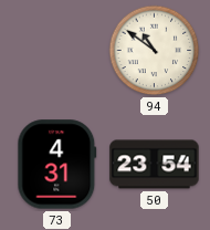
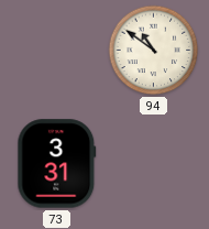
73: 4:31 -> 3:31 (57, 164)
50: 23:54 -> none (155, 165)
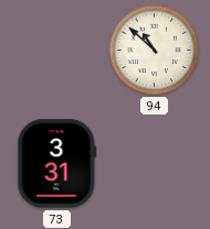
94: 10:51 -> 10:52 (155, 51)
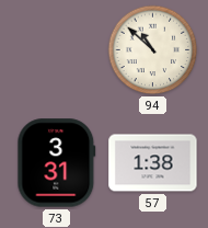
57: none -> 1:38 (153, 163)
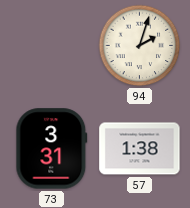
94: 10:52 -> 2:03 (140, 46)
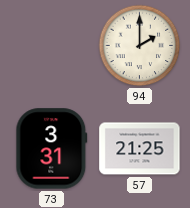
94: 2:03 -> 2:00 (140, 46)
57: 1:38 -> 21:25 (140, 149)
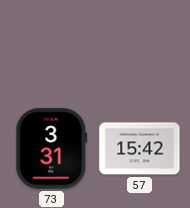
94: 2:00 -> none (140, 46)
57: 21:25 -> 15:42 (140, 149)
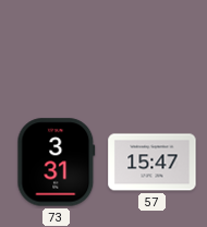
57: 15:42 -> 15:47 (153, 163)
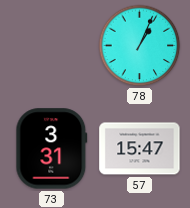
78: none -> 1:04 (140, 46)
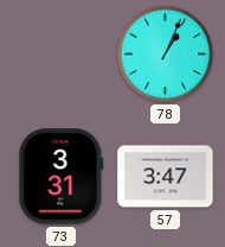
57: 15:47 -> 3:47 (166, 177)
